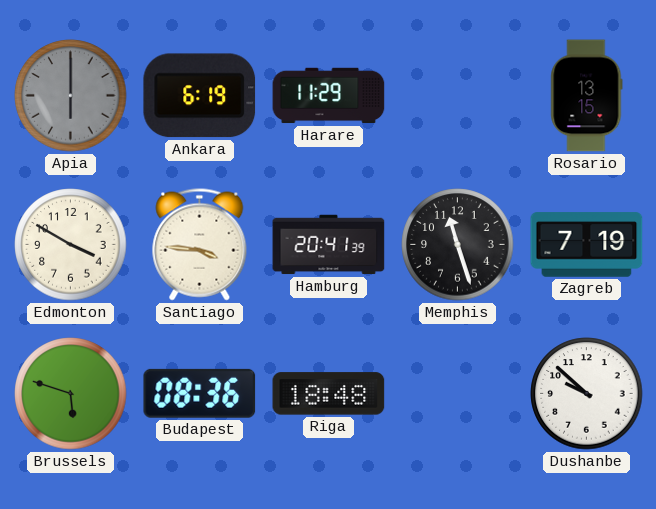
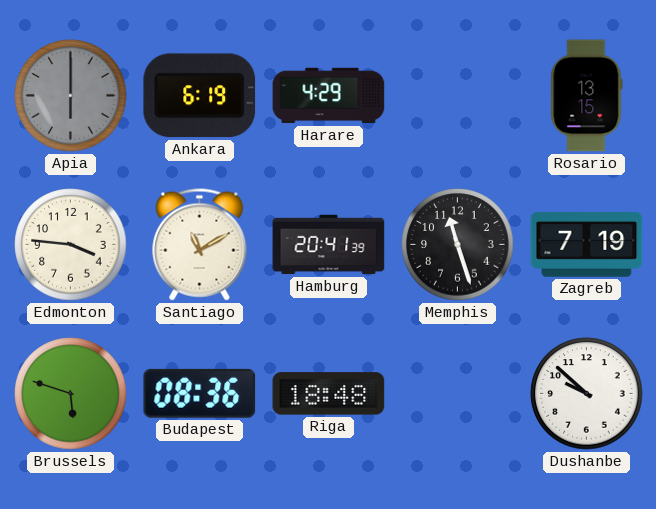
Harare: 11:29 -> 4:29 (329, 96)
Edmonton: 3:50 -> 3:46 (71, 245)
Santiago: 3:46 -> 11:10 (200, 245)
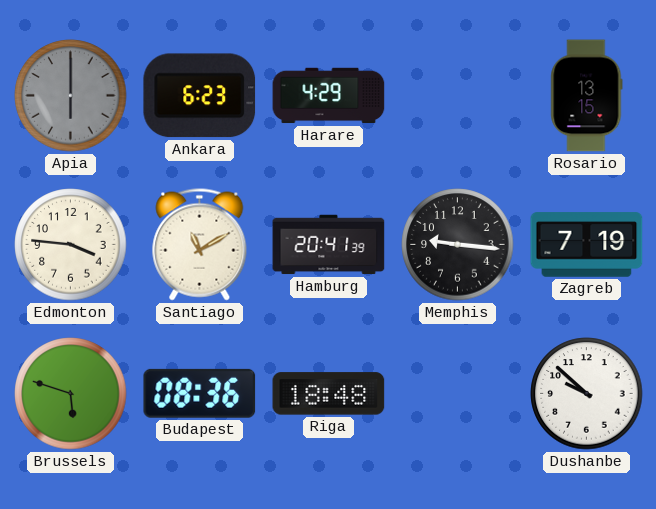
Ankara: 6:19 -> 6:23 (200, 96)
Memphis: 11:27 -> 9:16 (458, 245)
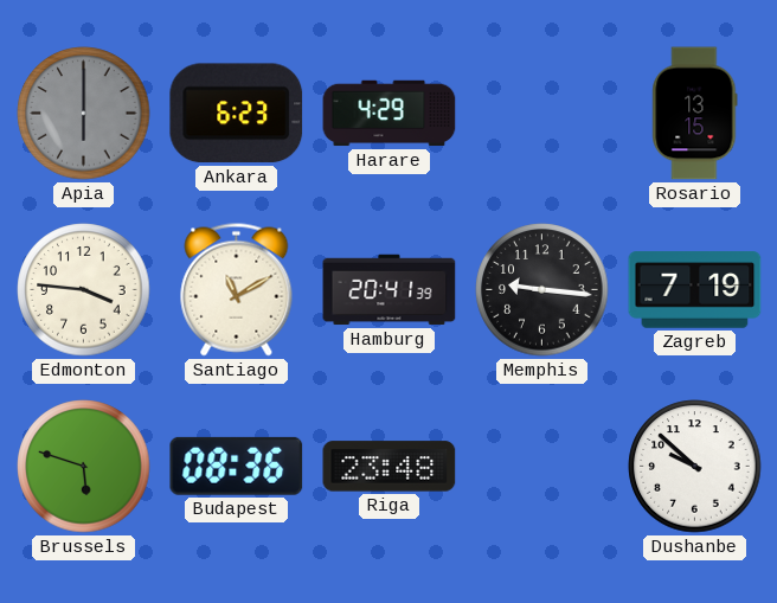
Riga: 18:48 -> 23:48 (390, 467)
